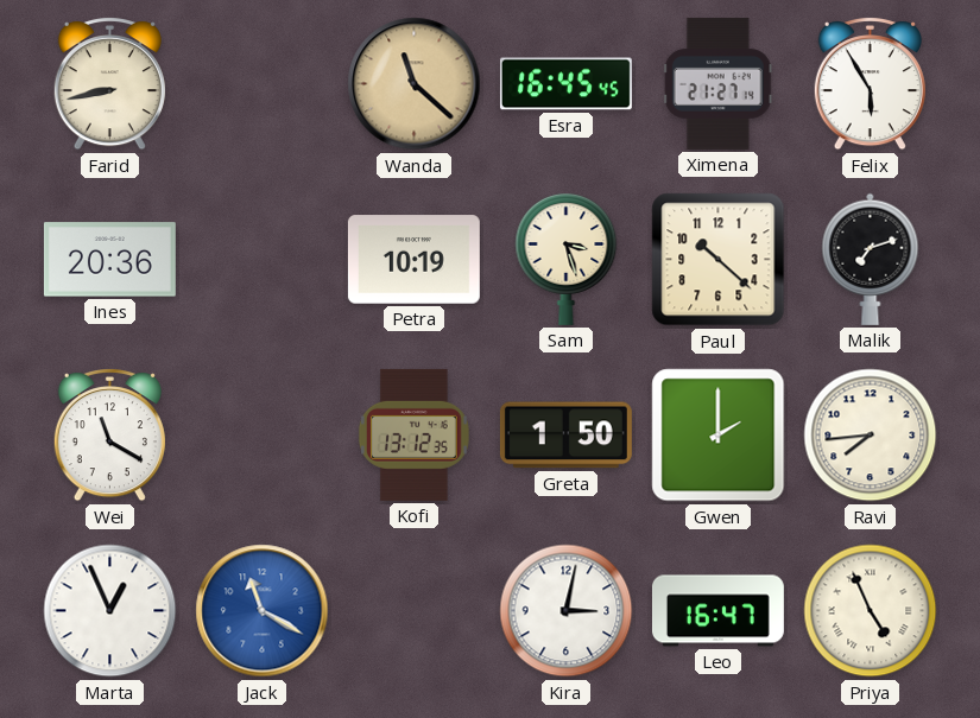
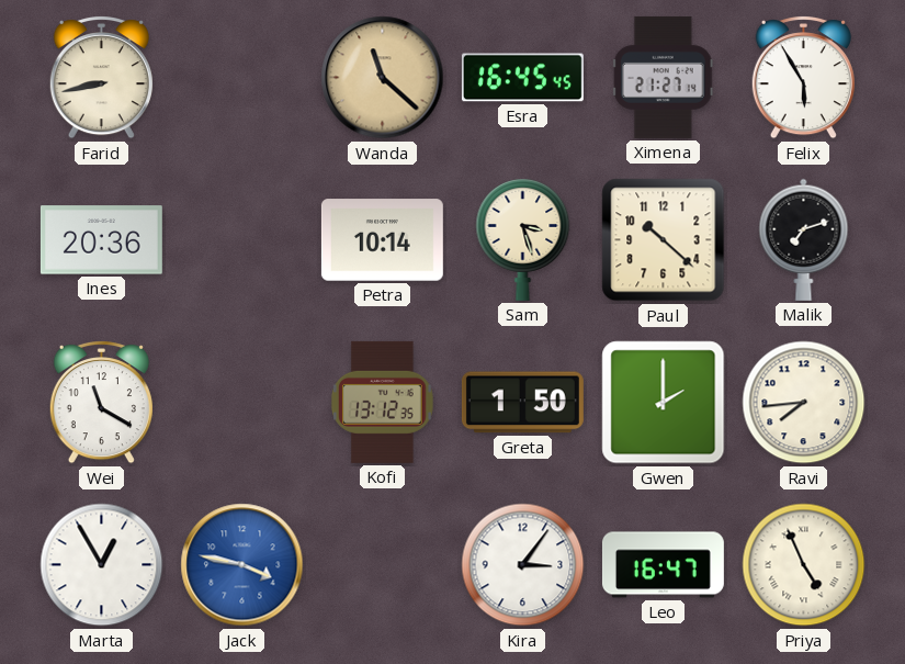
Petra: 10:19 -> 10:14 (382, 240)
Marta: 12:56 -> 12:55 (102, 565)
Jack: 11:20 -> 3:47 (242, 565)
Kira: 3:02 -> 3:06 (523, 565)
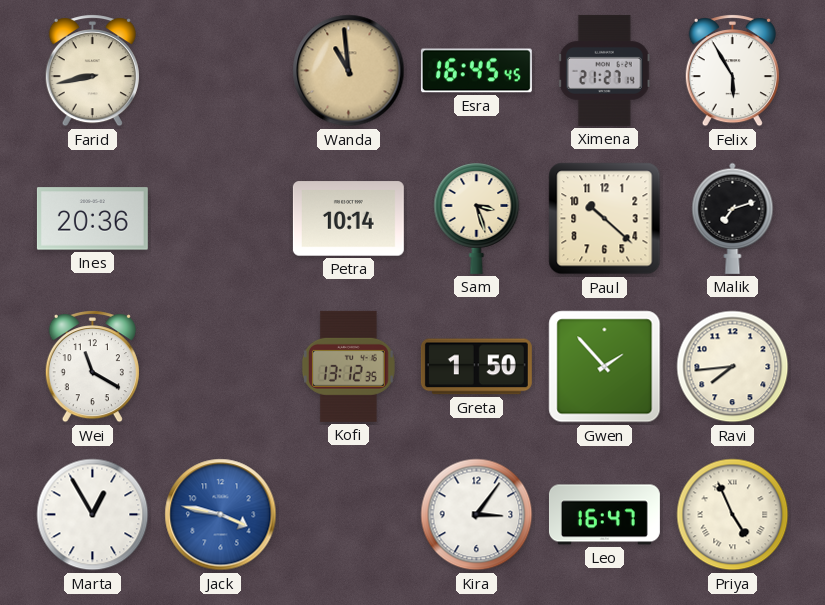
Wanda: 11:22 -> 10:59 (349, 71)
Gwen: 2:00 -> 1:53 (605, 367)
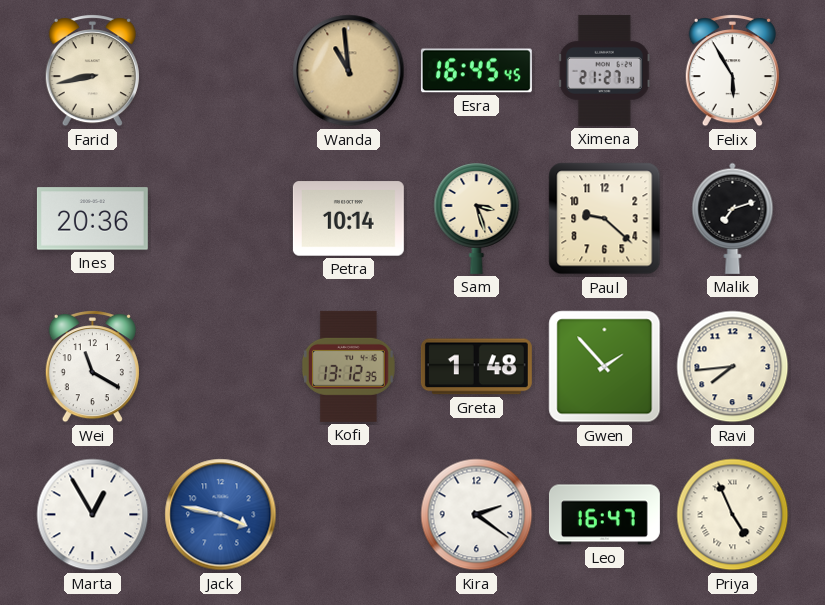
Paul: 10:22 -> 9:22 (605, 219)
Greta: 1:50 -> 1:48 (476, 367)
Kira: 3:06 -> 2:21 (477, 515)
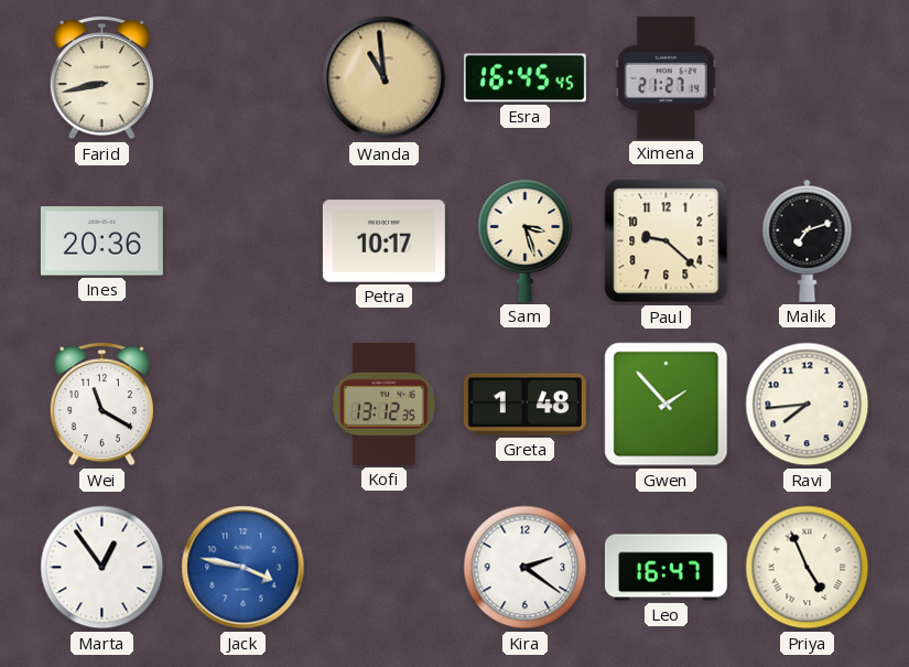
Felix: 5:55 -> none (732, 71)
Petra: 10:14 -> 10:17 (383, 241)
Marta: 12:55 -> 12:54 (102, 568)
